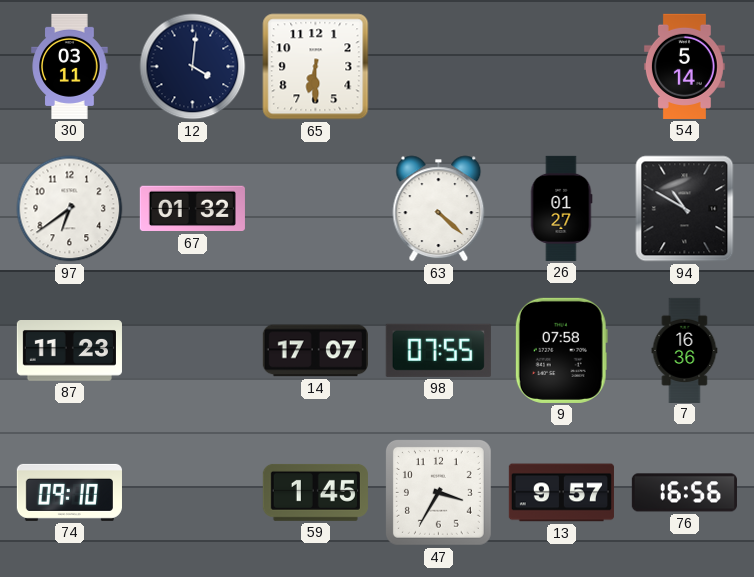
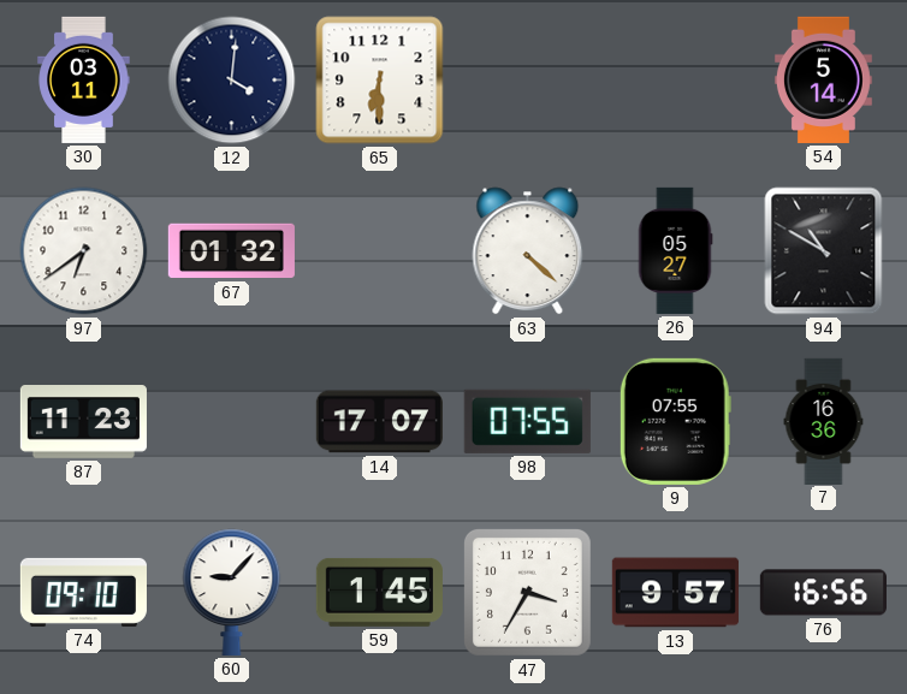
26: 01:27 -> 05:27 (675, 250)
9: 07:58 -> 07:55 (675, 421)
60: none -> 9:07 (232, 592)
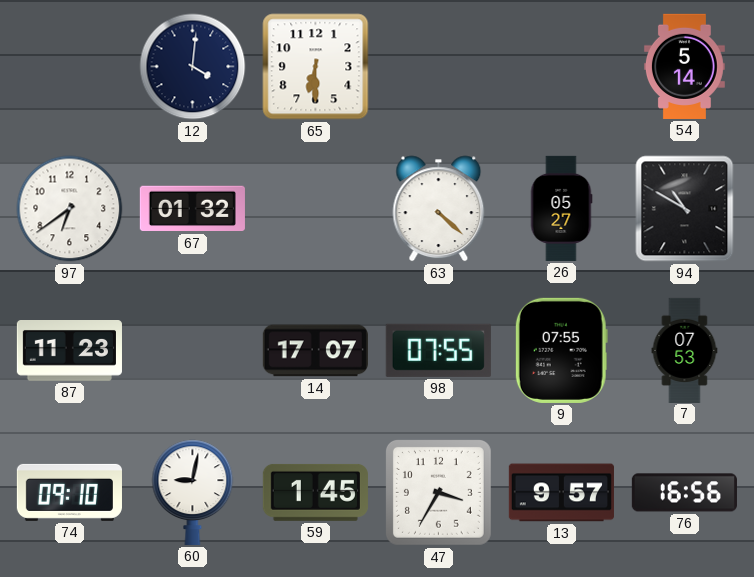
30: 03:11 -> none (84, 79)
7: 16:36 -> 07:53 (685, 350)
60: 9:07 -> 9:02 (193, 492)
